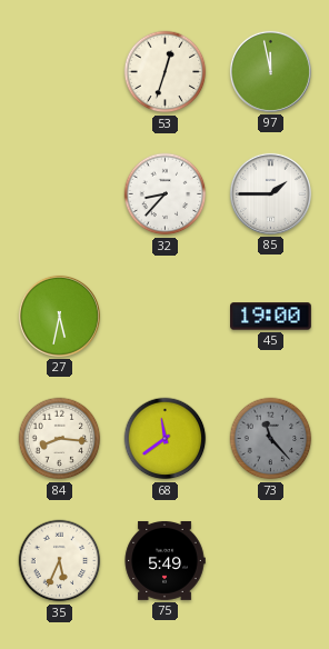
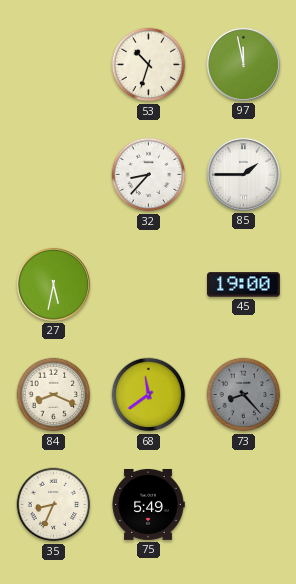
53: 12:33 -> 10:33 (149, 65)
84: 8:16 -> 8:19 (54, 395)
73: 11:23 -> 8:23 (244, 395)
35: 5:34 -> 8:34 (54, 505)
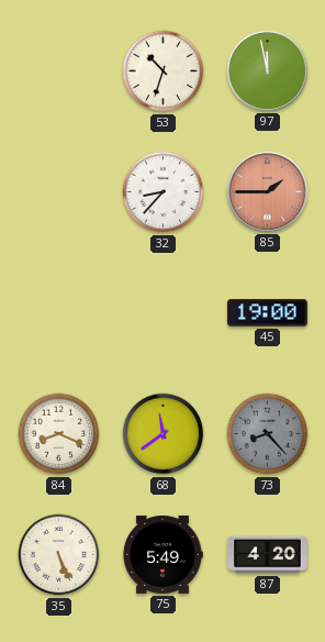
85 dial: white -> salmon (267, 191)
27: 5:32 -> none (53, 284)
35: 8:34 -> 5:26 (59, 555)
87: none -> 4:20 (268, 555)
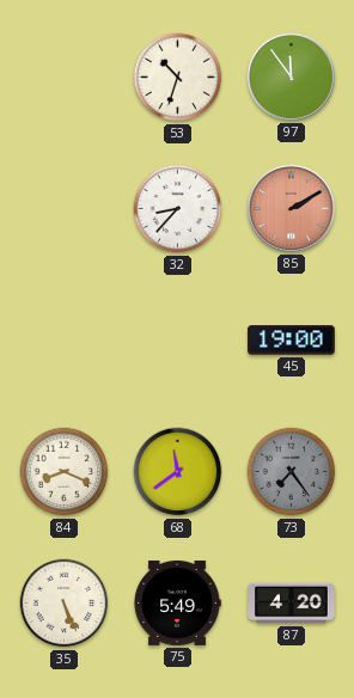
97: 11:58 -> 11:54 (291, 76)
85: 1:45 -> 2:10 (291, 208)
73: 8:23 -> 7:24 (292, 472)
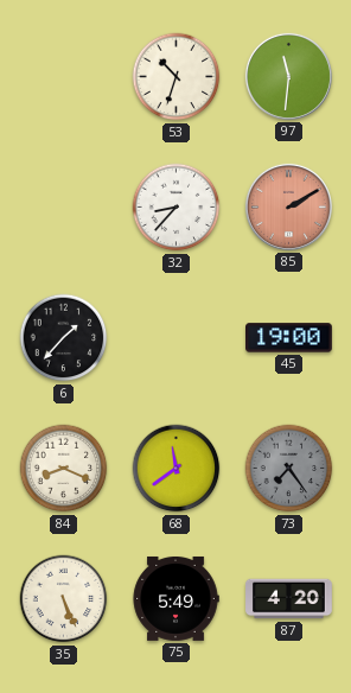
97: 11:54 -> 11:31 (288, 76)
6: none -> 1:37 (64, 338)
